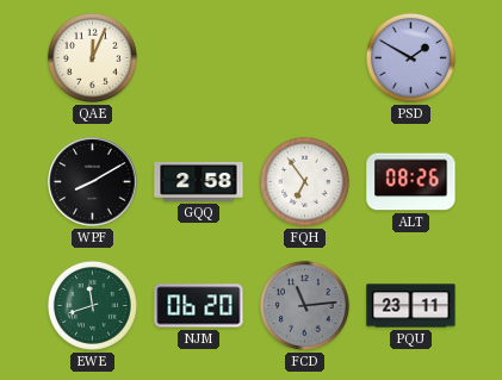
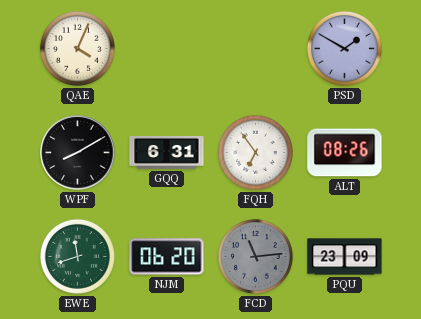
QAE: 12:04 -> 4:04 (77, 48)
GQQ: 2:58 -> 6:31 (167, 152)
PQU: 23:11 -> 23:09 (345, 257)
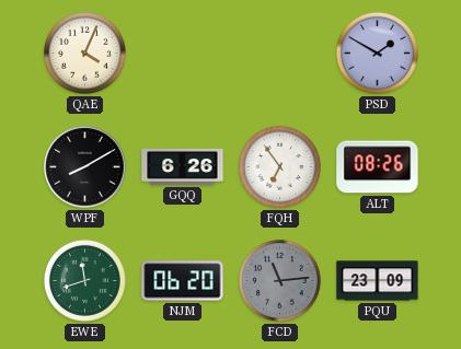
GQQ: 6:31 -> 6:26 (183, 166)
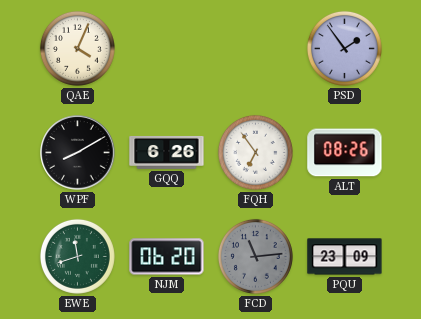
PSD: 1:50 -> 1:54 (344, 48)
